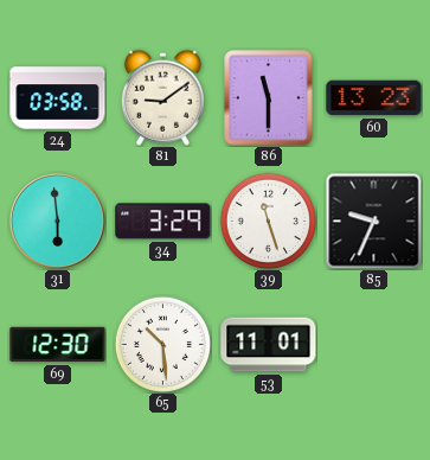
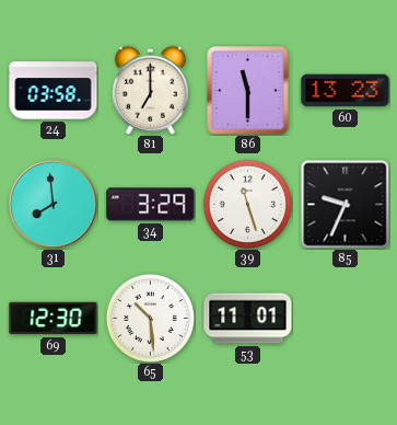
81: 9:09 -> 7:00 (150, 90)
31: 5:59 -> 7:59 (52, 204)
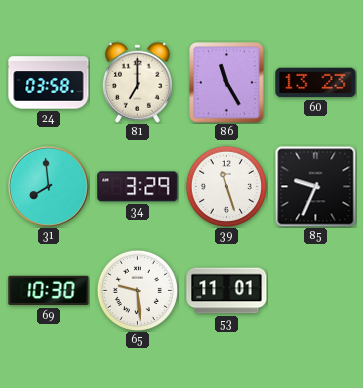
86: 11:30 -> 11:25 (227, 83)
69: 12:30 -> 10:30 (49, 291)
65: 10:29 -> 9:29 (137, 290)
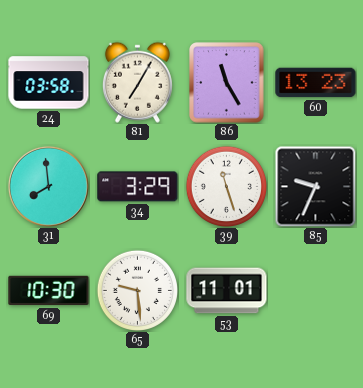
81: 7:00 -> 7:05 (137, 82)
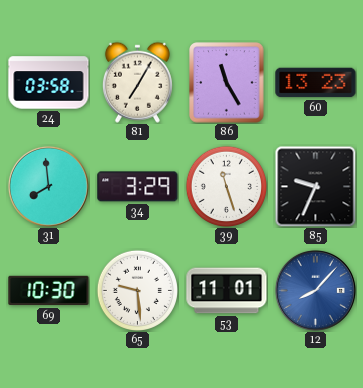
12: none -> 8:07 (315, 290)
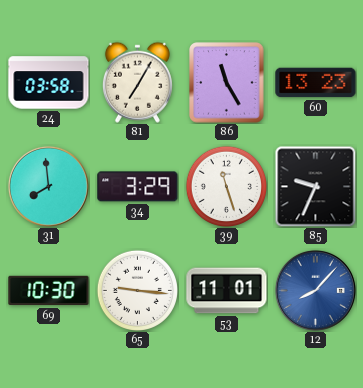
65: 9:29 -> 9:16 (137, 290)
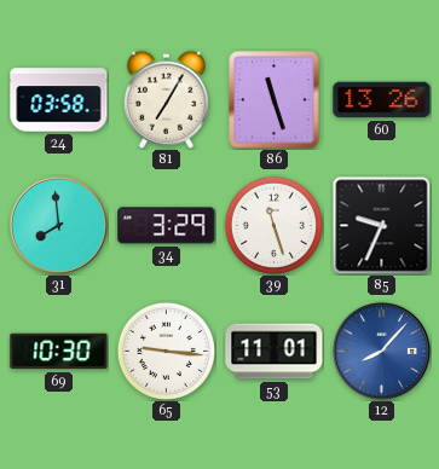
86: 11:25 -> 11:27 (275, 100)
60: 13:23 -> 13:26 (382, 100)
